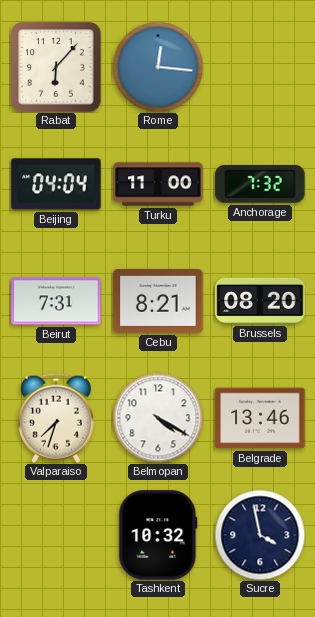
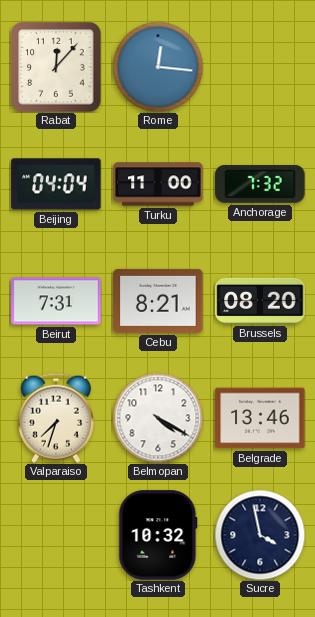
Rabat: 6:07 -> 12:07 (56, 67)
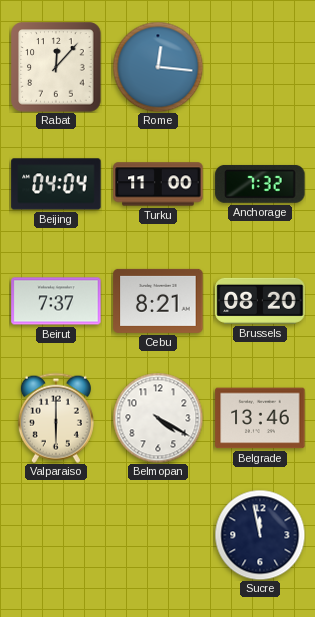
Beirut: 7:31 -> 7:37 (56, 301)
Valparaiso: 7:33 -> 6:00 (56, 418)
Tashkent: 10:32 -> none (158, 535)
Sucre: 3:58 -> 11:58 (260, 535)
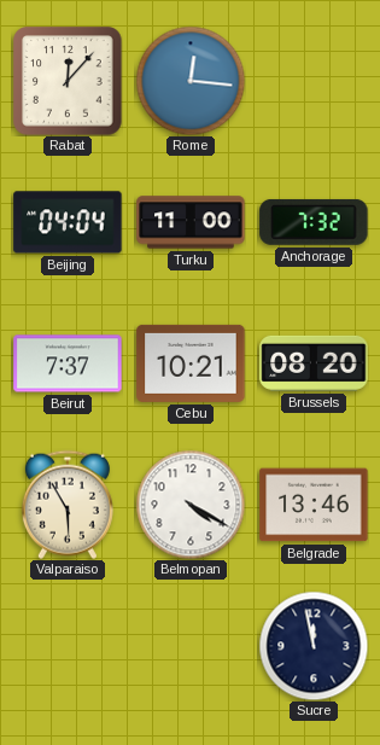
Cebu: 8:21 -> 10:21 (191, 363)
Valparaiso: 6:00 -> 5:55 (68, 505)
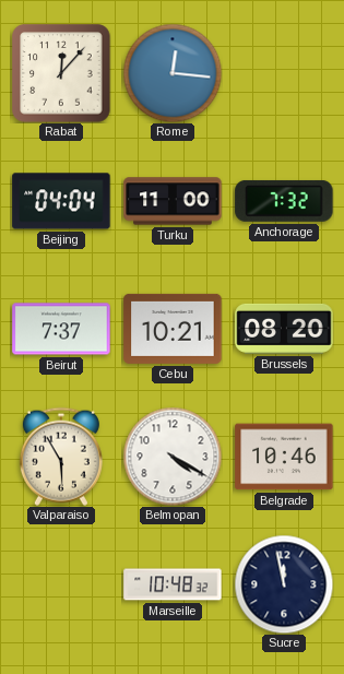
Belgrade: 13:46 -> 10:46 (284, 457)
Marseille: none -> 10:48 (173, 584)
